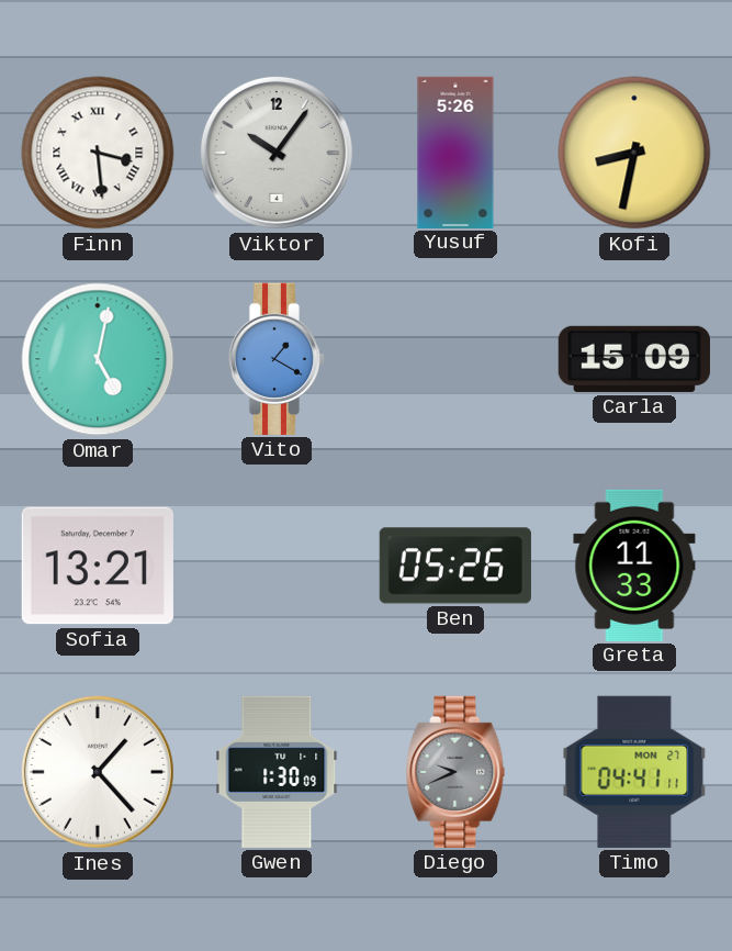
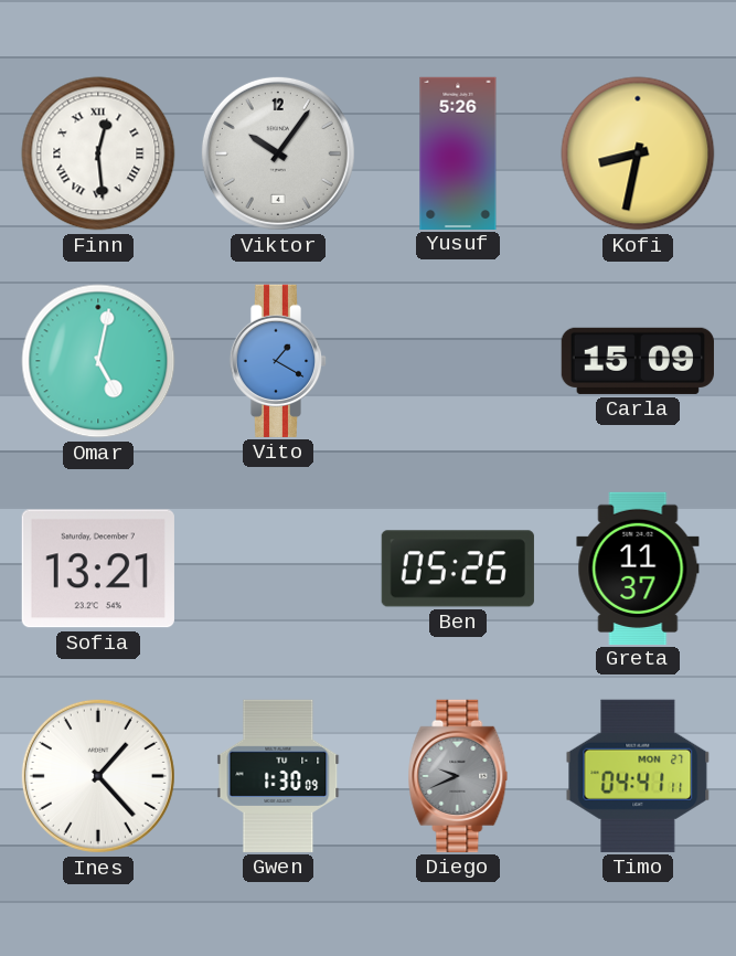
Finn: 3:29 -> 12:29 (98, 153)
Greta: 11:33 -> 11:37 (638, 567)
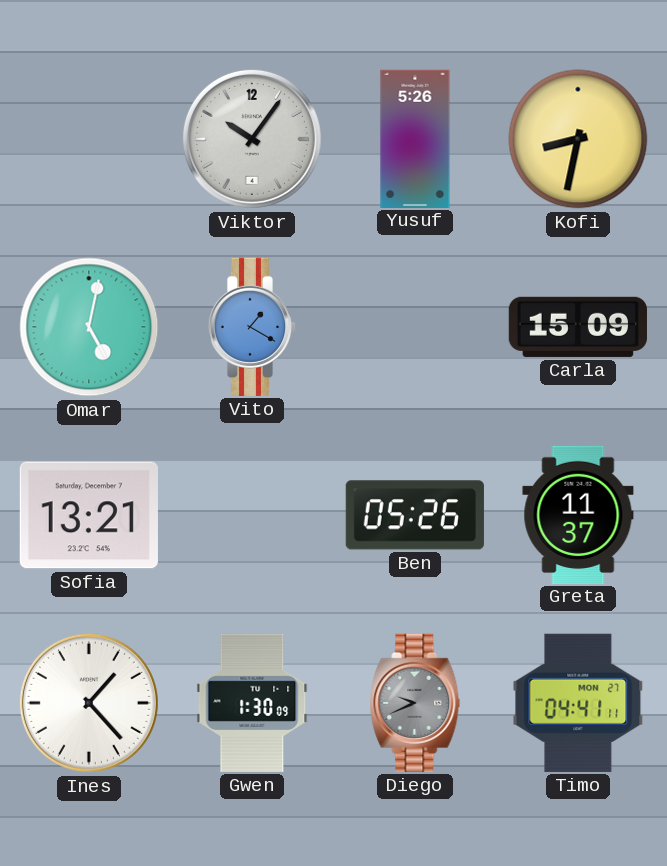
Finn: 12:29 -> none (98, 153)
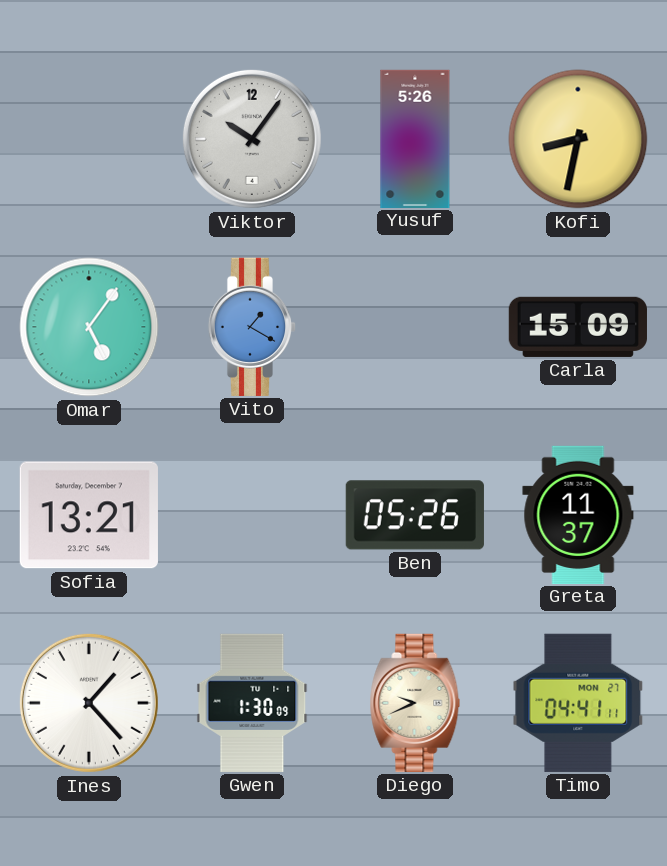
Omar: 5:02 -> 5:06 (89, 327)
Diego dial: grey -> cream (415, 703)
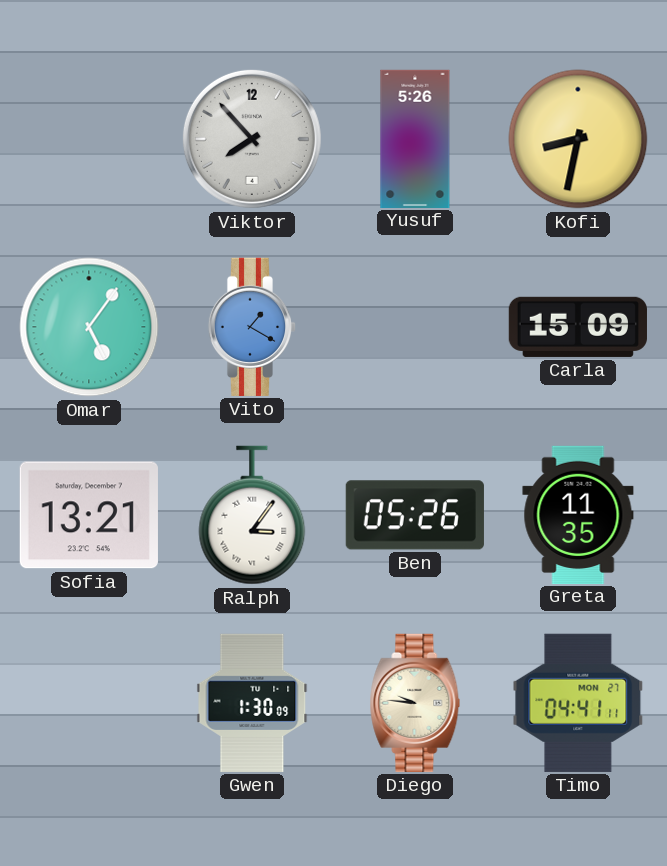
Viktor: 10:06 -> 7:53 (252, 139)
Ralph: none -> 3:06 (252, 515)
Greta: 11:37 -> 11:35 (578, 514)
Ines: 1:23 -> none (89, 703)
Diego: 9:41 -> 9:46 (415, 703)
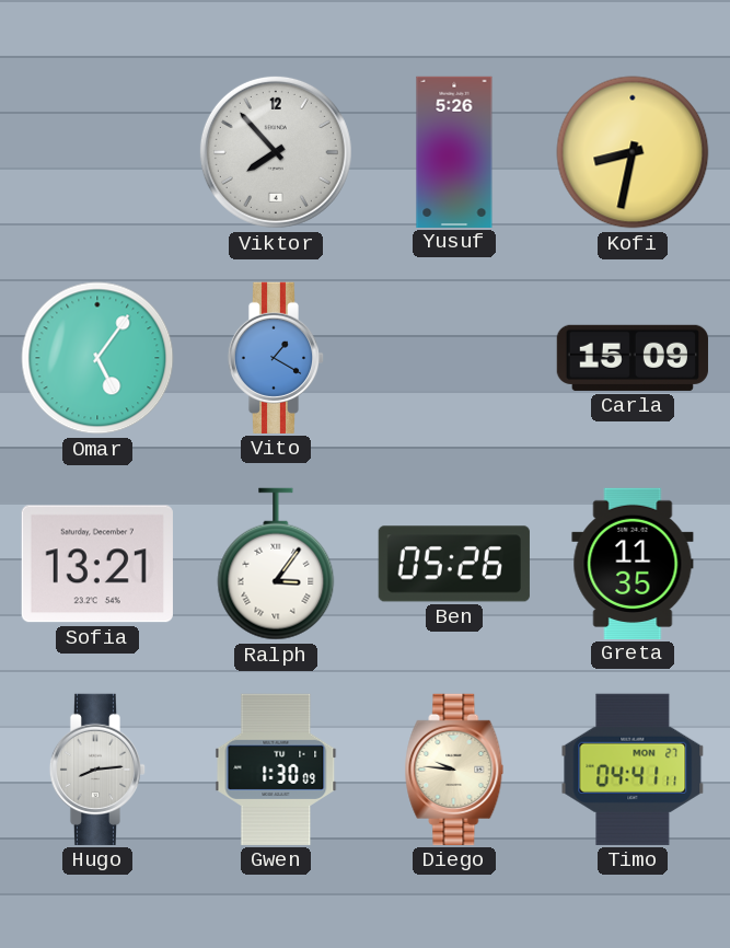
Hugo: none -> 8:14 (97, 770)
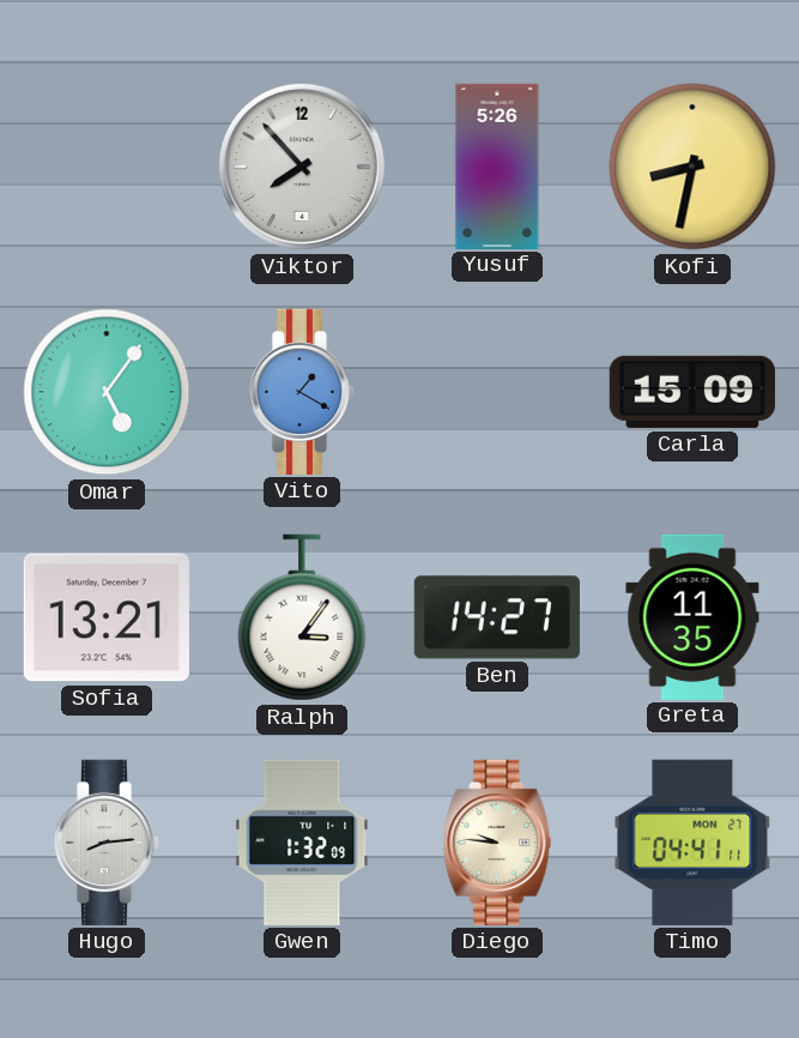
Ben: 05:26 -> 14:27 (497, 617)
Gwen: 1:30 -> 1:32 (302, 843)
